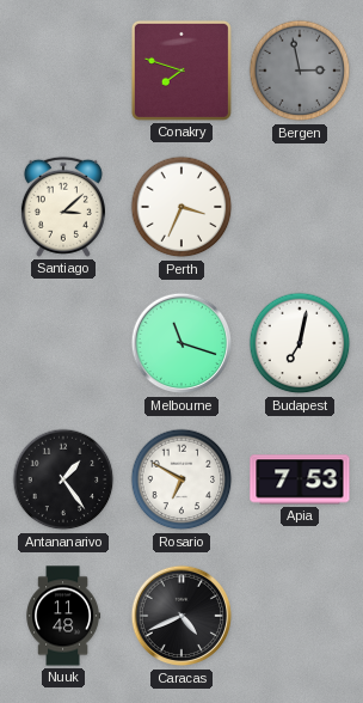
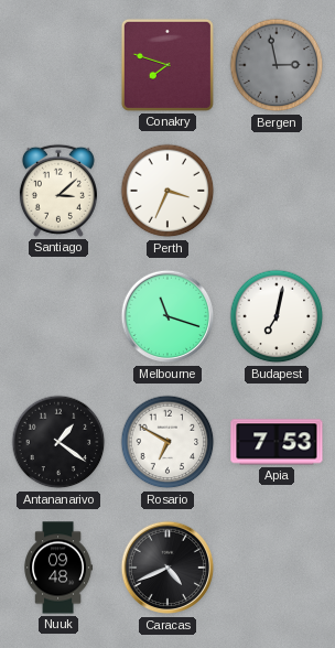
Antananarivo: 1:24 -> 1:21 (58, 442)
Nuuk: 11:48 -> 09:48 (58, 568)
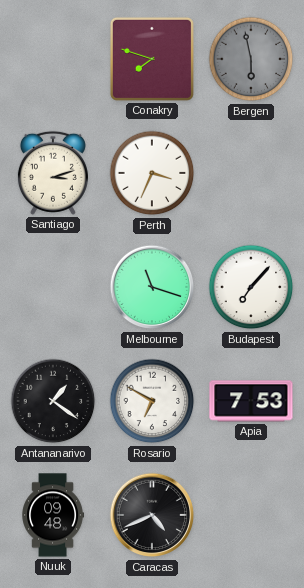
Bergen: 2:58 -> 5:58 (251, 59)
Santiago: 3:08 -> 3:12 (53, 173)
Budapest: 7:02 -> 7:07 (251, 287)
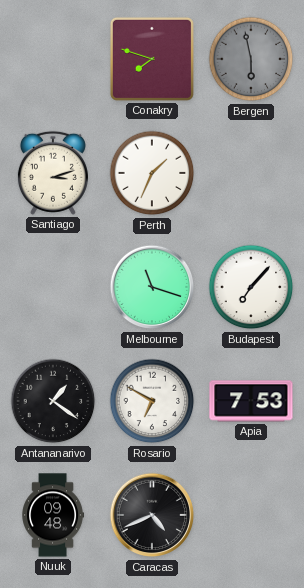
Perth: 3:34 -> 1:34 (152, 173)
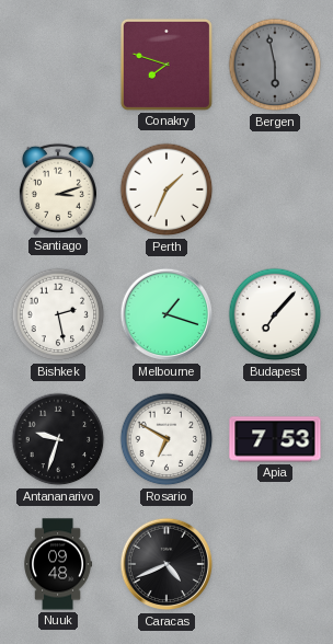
Bishkek: none -> 2:28 (58, 314)
Melbourne: 11:18 -> 1:18 (166, 314)
Antananarivo: 1:21 -> 9:33 (58, 439)
